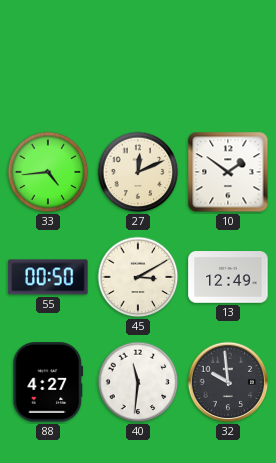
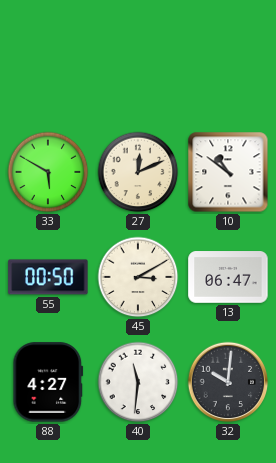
33: 4:44 -> 5:50 (48, 172)
10: 1:51 -> 10:51 (228, 172)
13: 12:49 -> 06:47 (228, 277)
32: 9:59 -> 10:01 (228, 382)
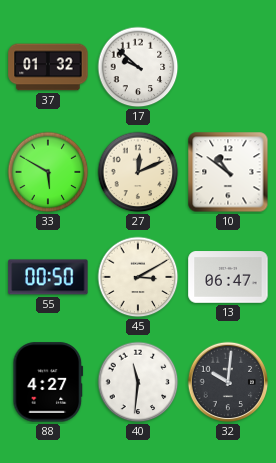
37: none -> 01:32 (48, 67)
17: none -> 9:52 (138, 67)
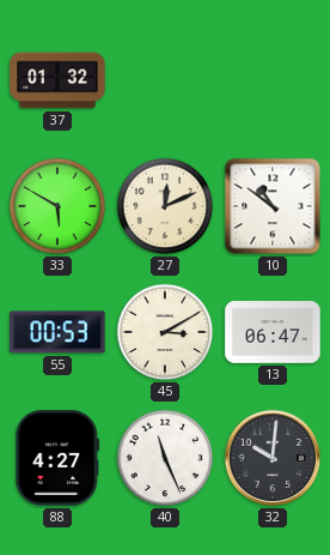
17: 9:52 -> none (138, 67)
55: 00:50 -> 00:53 (57, 332)
40: 11:31 -> 11:26 (165, 458)
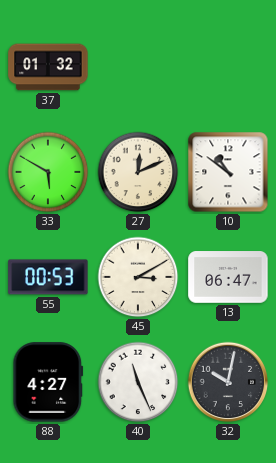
32: 10:01 -> 10:02 (228, 382)
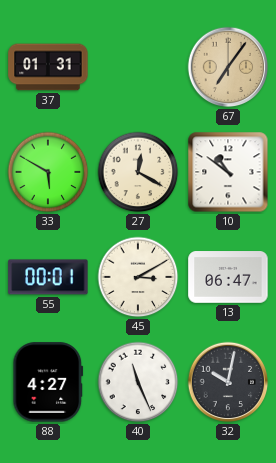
37: 01:32 -> 01:31 (48, 67)
67: none -> 7:06 (228, 67)
27: 12:11 -> 12:20 (138, 172)
55: 00:53 -> 00:01 (48, 277)
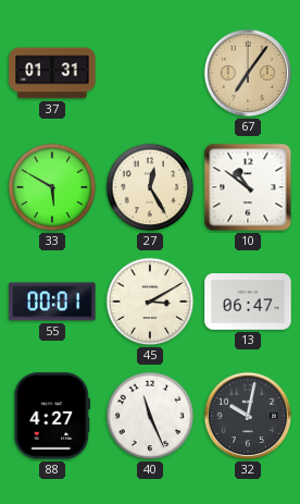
27: 12:20 -> 12:25 (150, 187)
